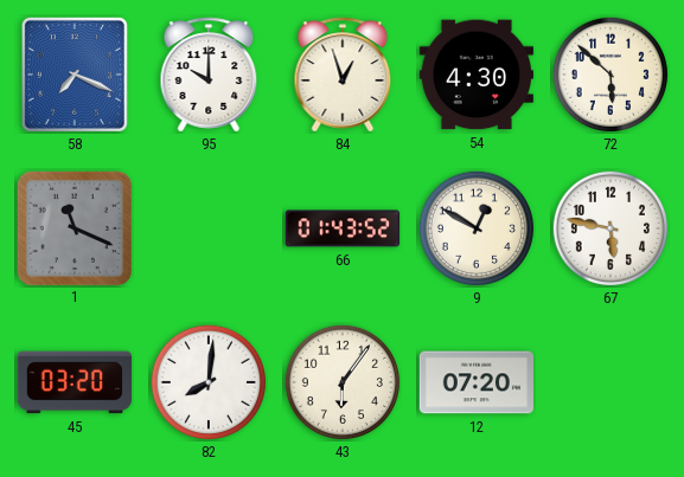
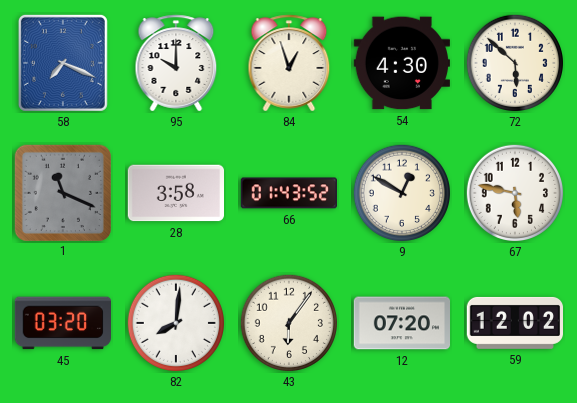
28: none -> 3:58 (175, 193)
59: none -> 12:02 (514, 323)
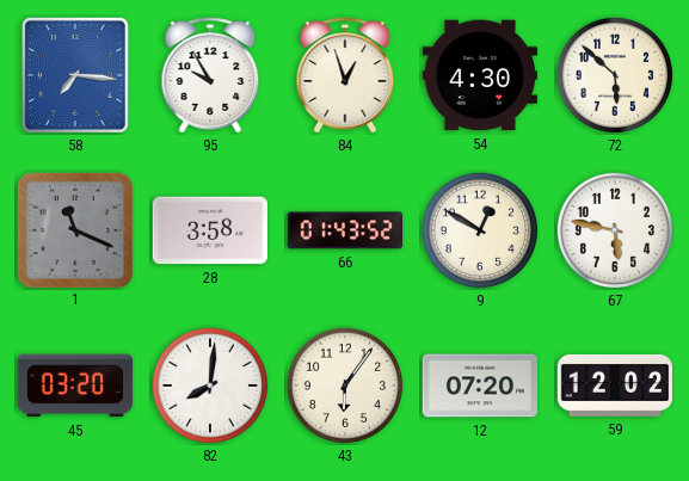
58: 7:19 -> 7:16 (75, 75)
95: 10:00 -> 9:55 (210, 75)
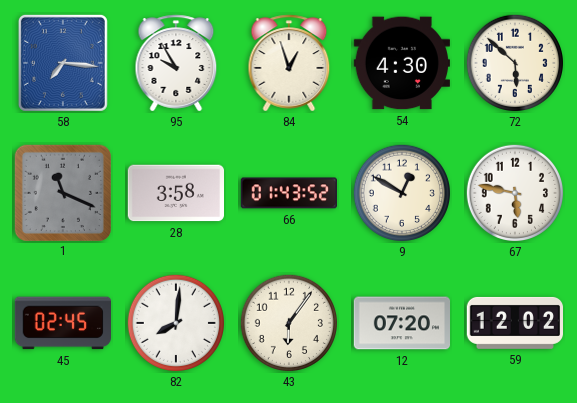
45: 03:20 -> 02:45 (62, 323)
